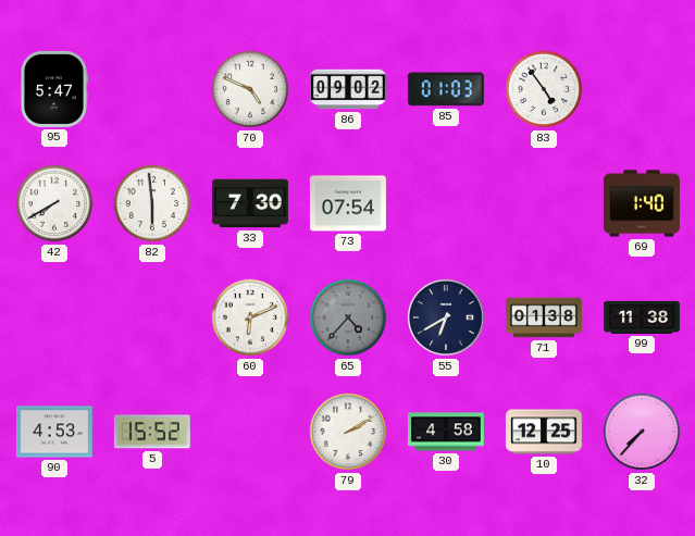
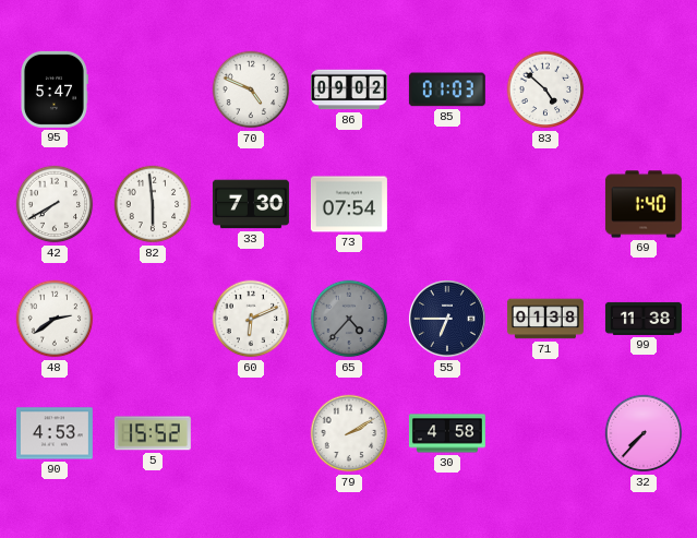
83: 4:54 -> 4:52 (545, 89)
48: none -> 2:39 (55, 319)
55: 6:40 -> 6:45 (448, 320)
10: 12:25 -> none (544, 432)
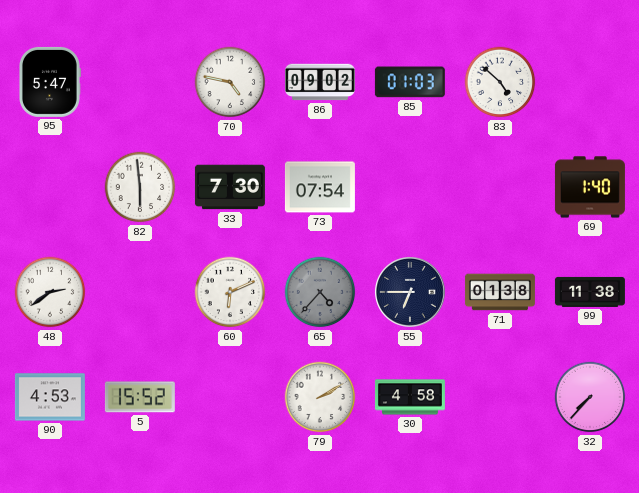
70: 4:49 -> 4:47 (230, 82)
42: 7:40 -> none (55, 204)
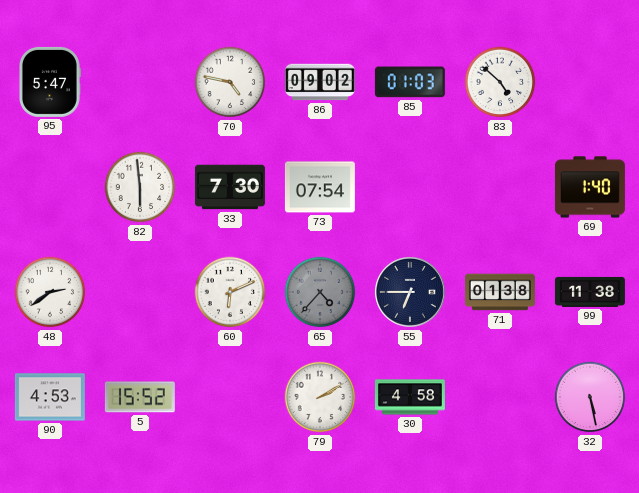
32: 7:37 -> 5:28 (590, 397)
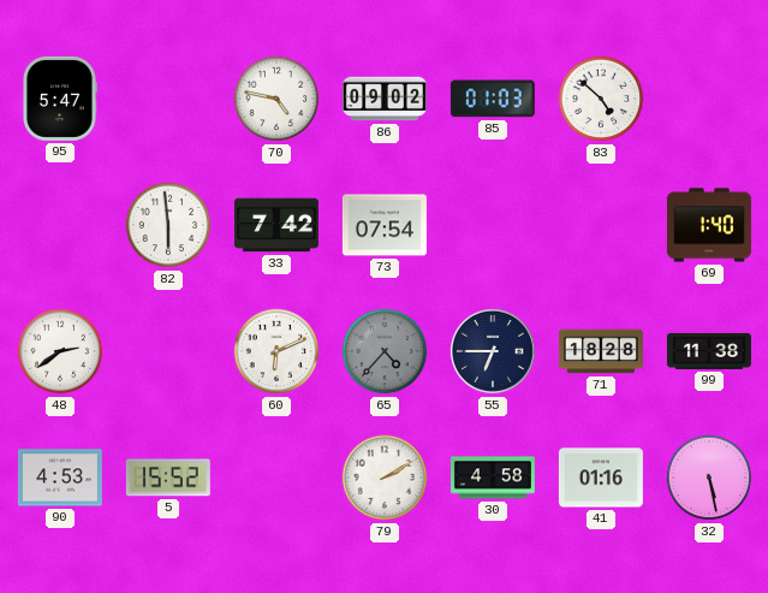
33: 7:30 -> 7:42 (276, 225)
71: 01:38 -> 18:28 (601, 351)
41: none -> 01:16 (601, 478)
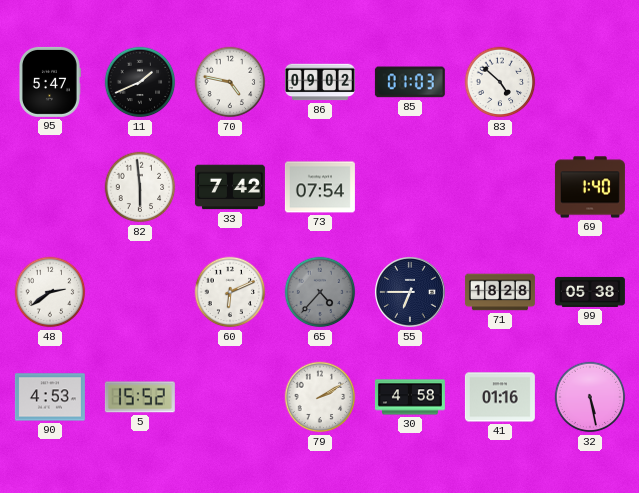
11: none -> 1:41 (140, 82)
99: 11:38 -> 05:38 (590, 292)
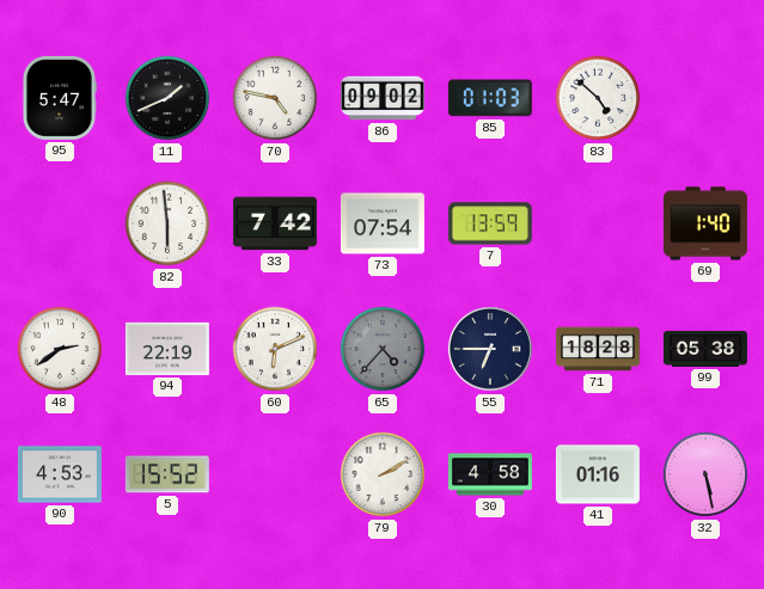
7: none -> 13:59 (490, 223)
94: none -> 22:19 (167, 349)
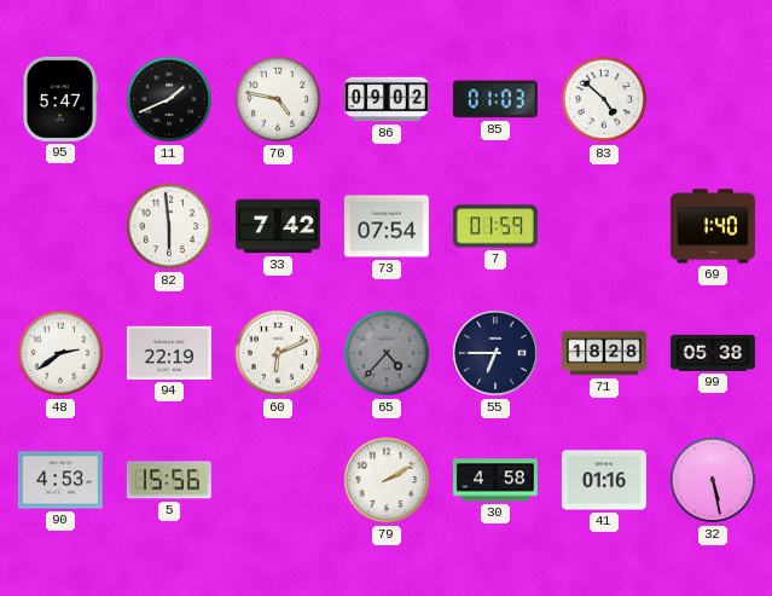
7: 13:59 -> 01:59 (495, 226)
5: 15:52 -> 15:56 (169, 480)
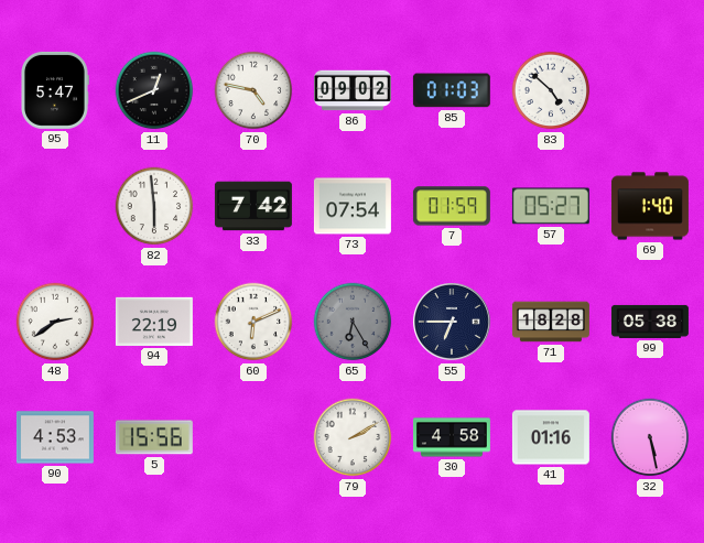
11: 1:41 -> 12:41 (154, 90)
57: none -> 05:27 (551, 206)
65: 4:37 -> 6:25 (353, 322)
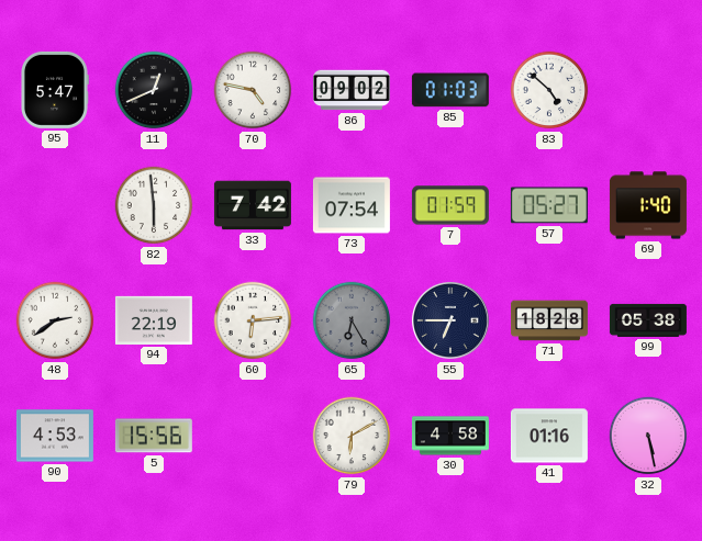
60: 6:11 -> 6:14 (253, 320)
79: 2:10 -> 6:10 (352, 436)
